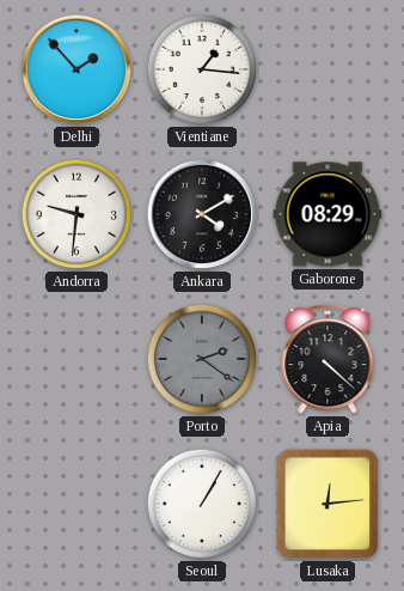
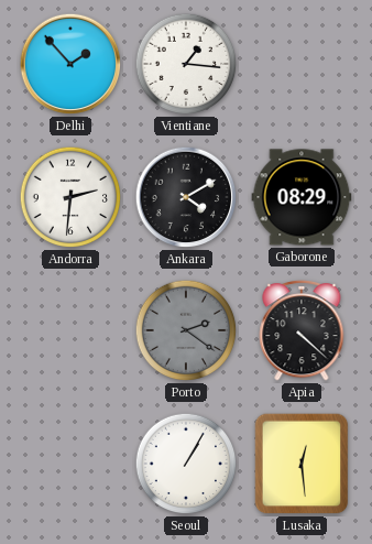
Andorra: 9:31 -> 2:31 (70, 197)
Lusaka: 12:14 -> 12:29 (302, 464)
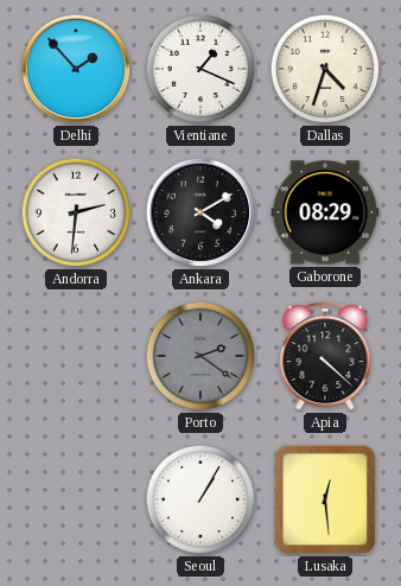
Vientiane: 1:16 -> 1:19 (200, 69)
Dallas: none -> 4:33 (325, 69)
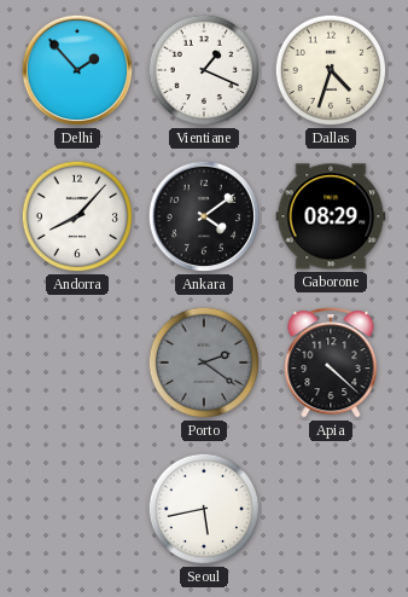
Andorra: 2:31 -> 8:07 (77, 216)
Ankara: 4:10 -> 4:09 (204, 216)
Seoul: 1:05 -> 5:43 (204, 509)
Lusaka: 12:29 -> none (325, 499)
